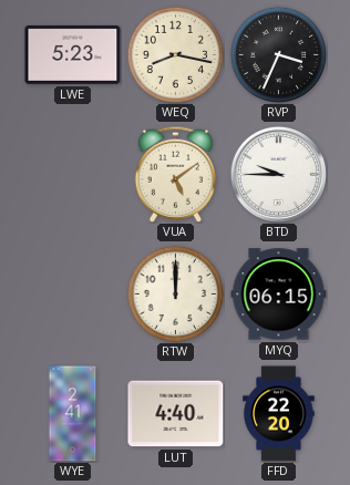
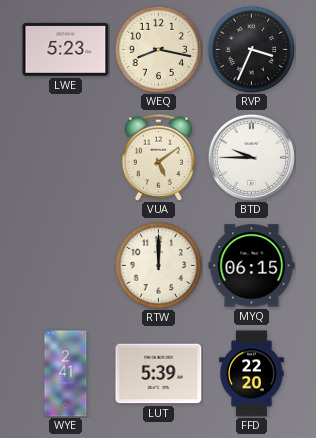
LUT: 4:40 -> 5:39 (159, 374)
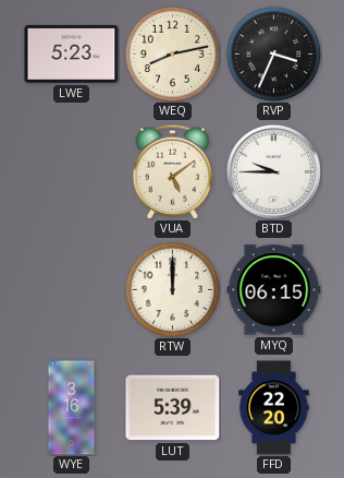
WEQ: 8:17 -> 8:13 (172, 53)
WYE: 2:41 -> 3:16 (72, 408)
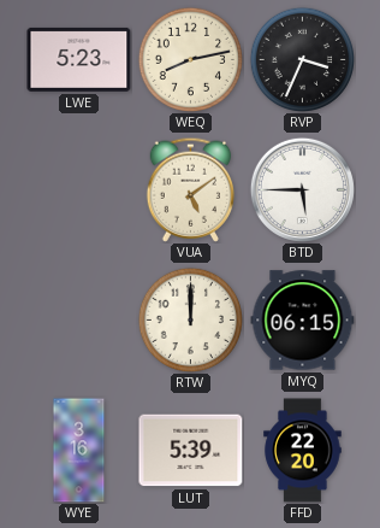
BTD: 9:45 -> 5:45 (302, 189)
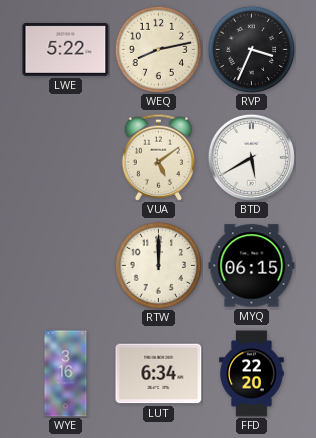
LWE: 5:23 -> 5:22 (66, 49)
BTD: 5:45 -> 5:40 (251, 157)
LUT: 5:39 -> 6:34 (159, 374)
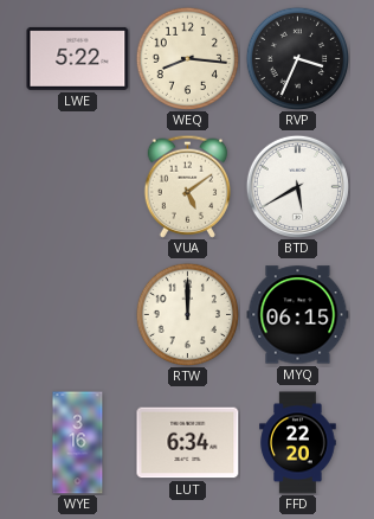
WEQ: 8:13 -> 8:16 (187, 58)
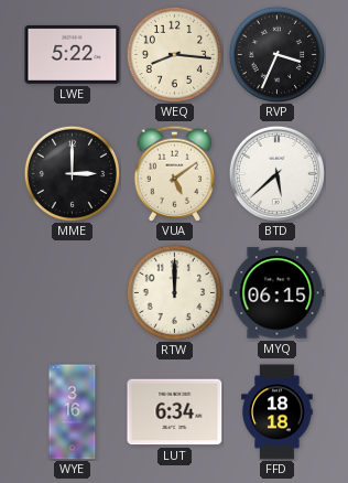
MME: none -> 3:00 (72, 173)
BTD: 5:40 -> 5:38 (276, 173)
FFD: 22:20 -> 18:18 (278, 412)
